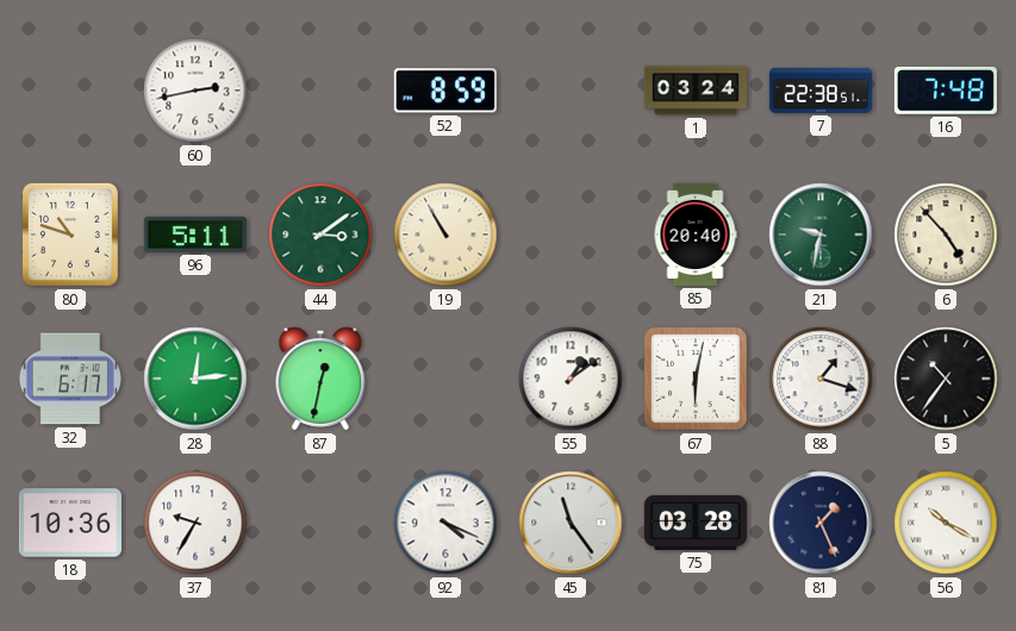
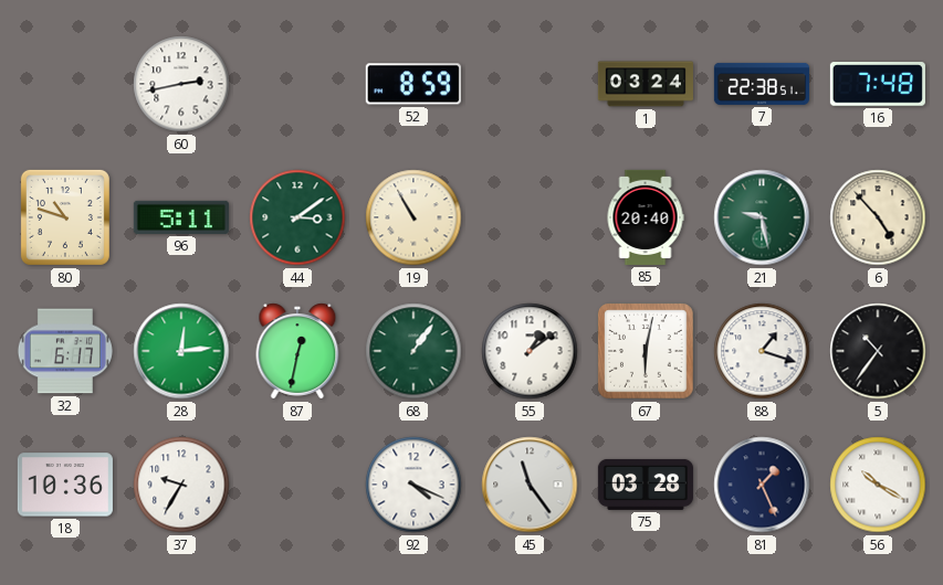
21: 9:32 -> 9:28 (762, 217)
68: none -> 1:06 (413, 351)
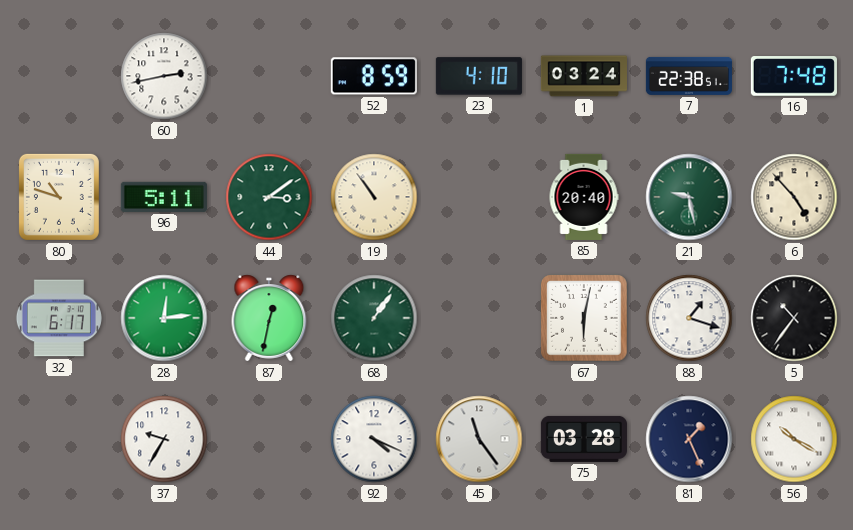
23: none -> 4:10 (479, 76)
19: 10:55 -> 10:54 (374, 197)
55: 1:09 -> none (530, 351)
18: 10:36 -> none (65, 485)
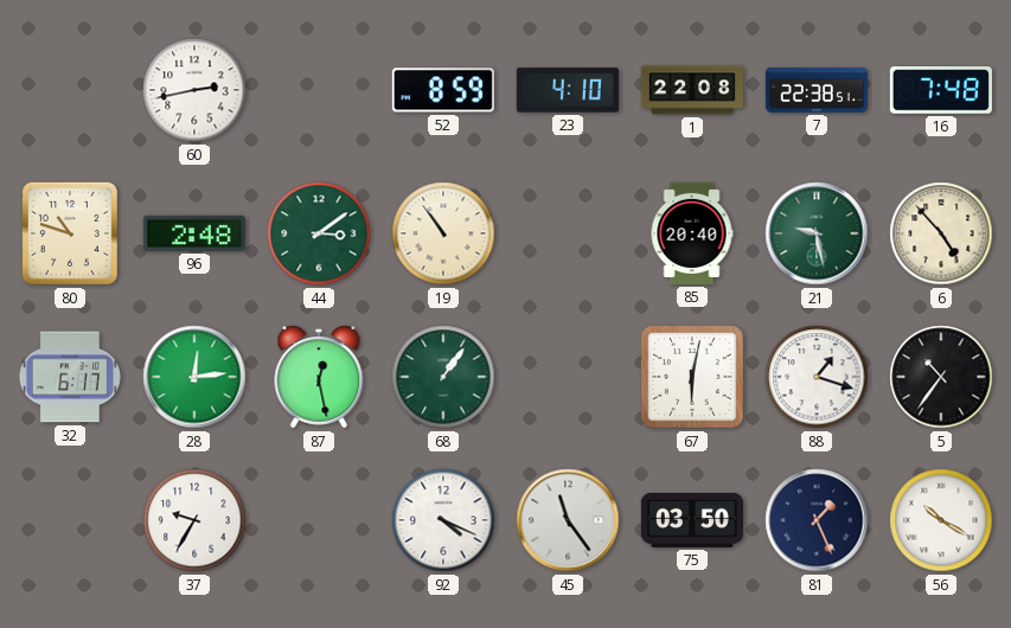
1: 03:24 -> 22:08 (692, 90)
96: 5:11 -> 2:48 (194, 233)
87: 12:32 -> 12:28 (319, 377)
75: 03:28 -> 03:50 (692, 520)
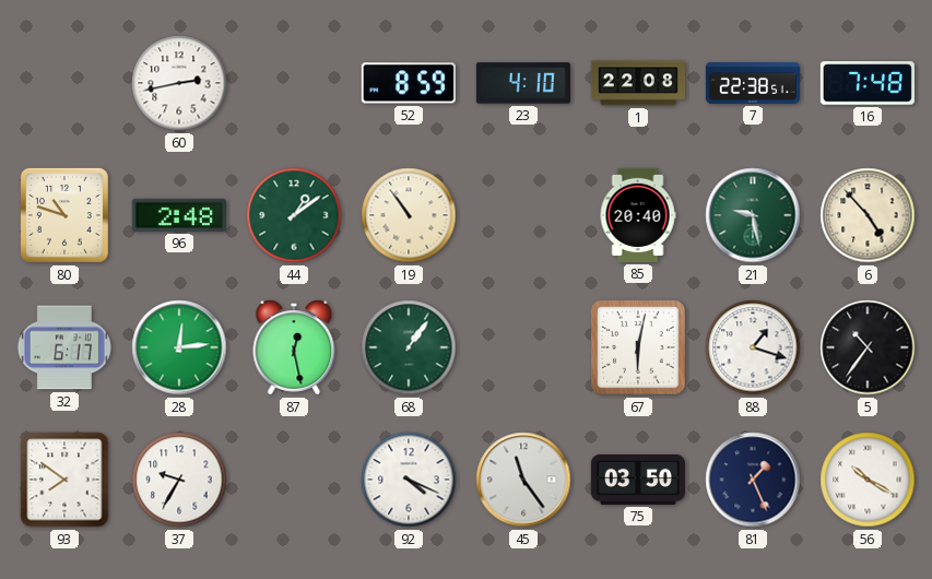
44: 3:09 -> 1:09 (294, 215)
93: none -> 7:51 (64, 480)
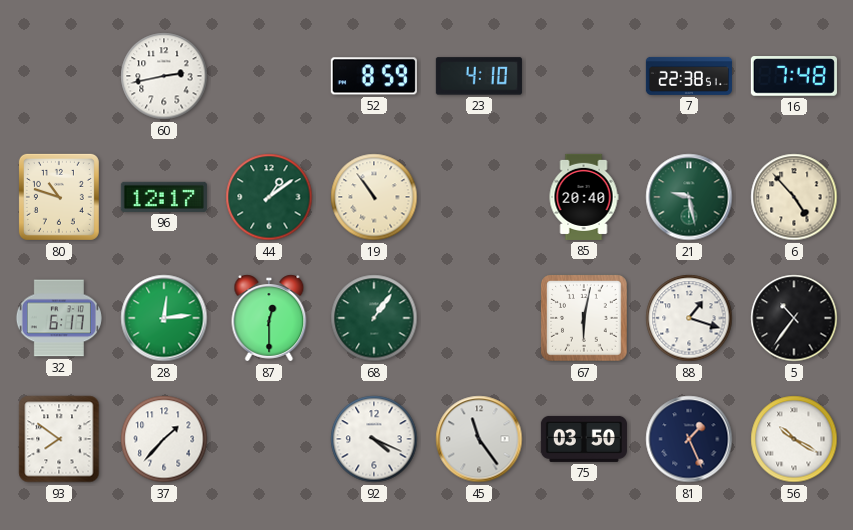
1: 22:08 -> none (638, 83)
96: 2:48 -> 12:17 (164, 197)
87: 12:28 -> 12:30 (269, 318)
37: 9:35 -> 1:37 (164, 439)
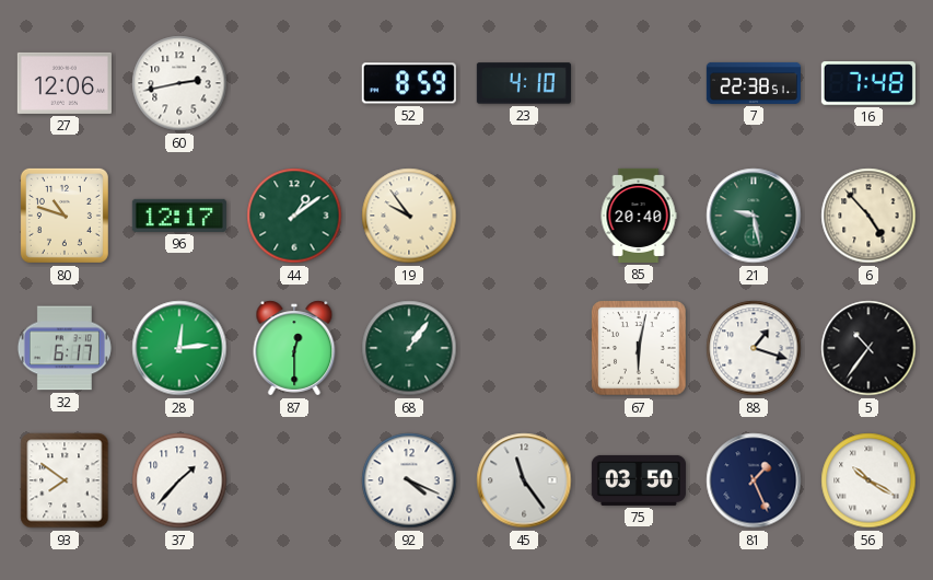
27: none -> 12:06 (65, 83)
19: 10:54 -> 9:54 (409, 216)
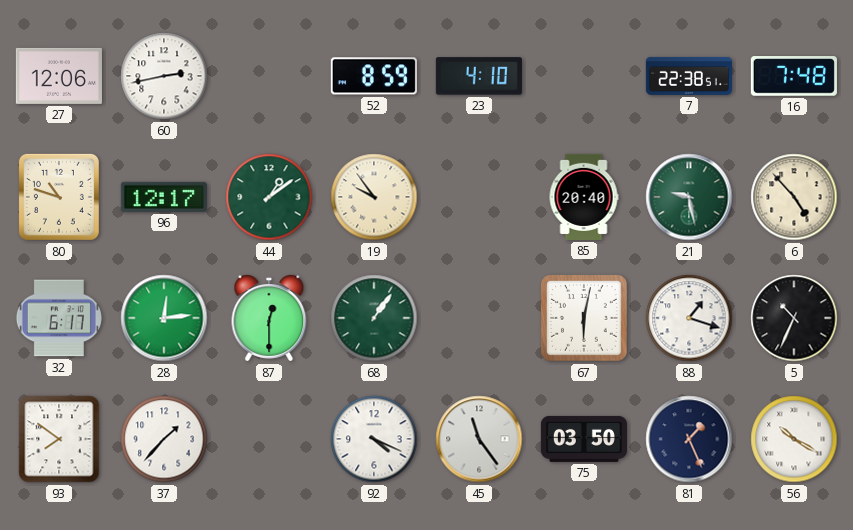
5: 10:36 -> 10:34 (794, 318)
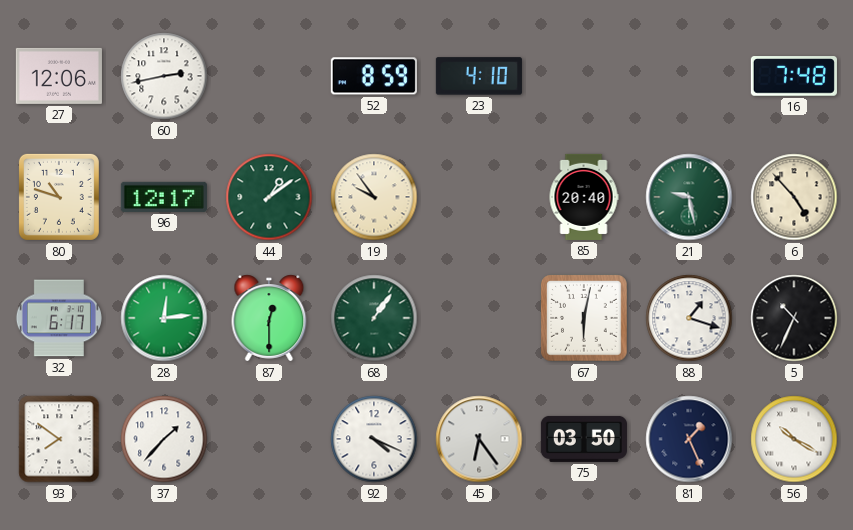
7: 22:38 -> none (689, 76)
45: 11:24 -> 6:24 (479, 439)
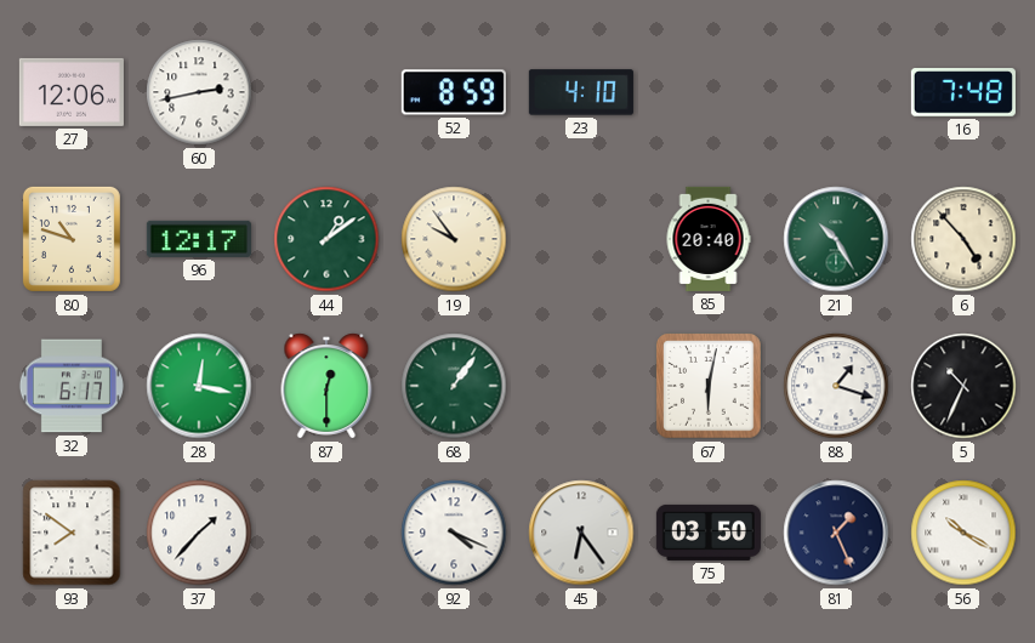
21: 9:28 -> 10:25 (836, 239)
28: 12:14 -> 12:17 (199, 386)
